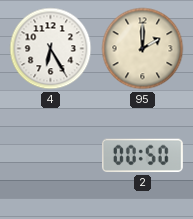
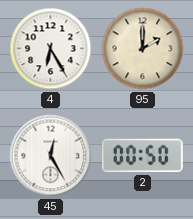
45: none -> 12:25 (51, 156)
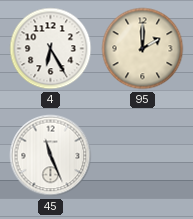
45: 12:25 -> 11:26 (51, 156)
2: 00:50 -> none (142, 156)
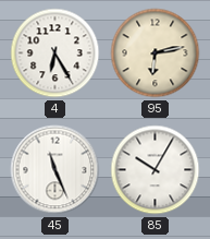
95: 2:00 -> 6:13 (156, 53)
85: none -> 10:05 (156, 170)
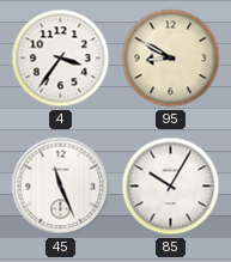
4: 6:25 -> 3:36 (61, 59)
95: 6:13 -> 8:50 (171, 59)
